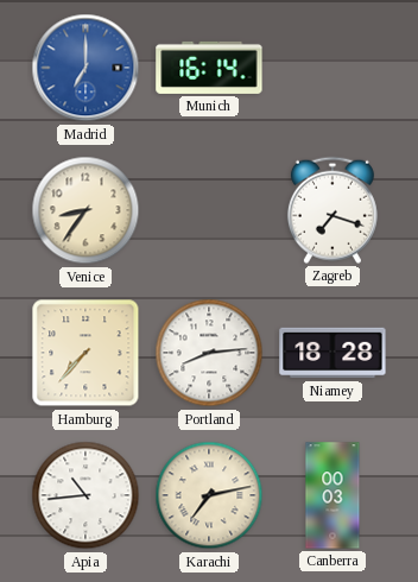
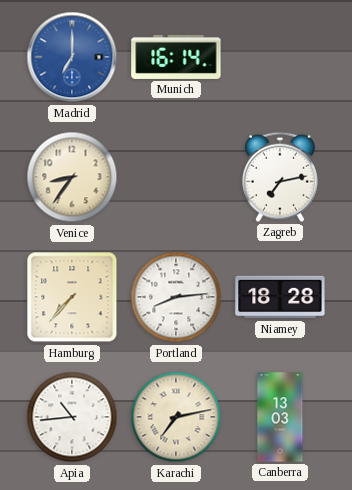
Zagreb: 7:18 -> 7:13 (280, 177)
Canberra: 00:03 -> 13:03 (280, 417)
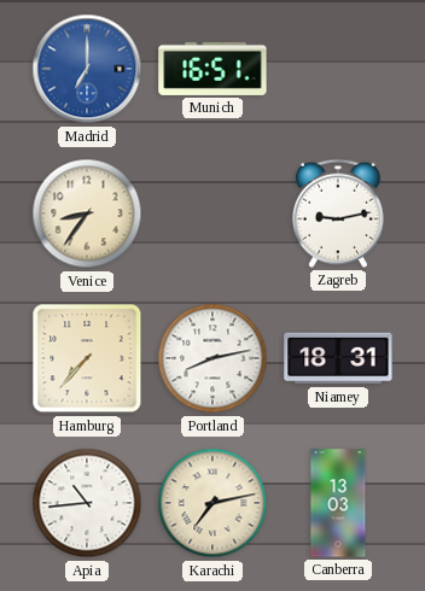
Munich: 16:14 -> 16:51 (212, 69)
Zagreb: 7:13 -> 9:13 (338, 213)
Portland: 8:14 -> 8:13 (212, 358)
Niamey: 18:28 -> 18:31 (338, 358)
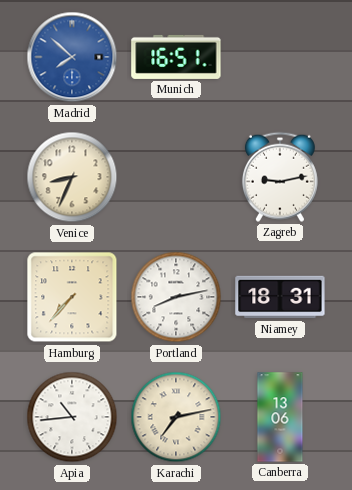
Madrid: 7:00 -> 7:52 (72, 57)
Venice: 8:36 -> 8:34 (72, 177)
Canberra: 13:03 -> 13:06 (280, 417)
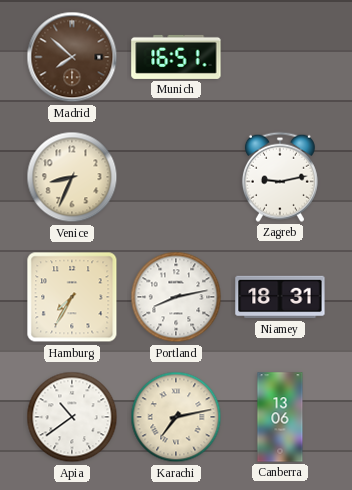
Madrid dial: blue -> brown (72, 57)
Hamburg: 7:37 -> 7:35 (72, 297)
Apia: 10:44 -> 10:39 (72, 417)
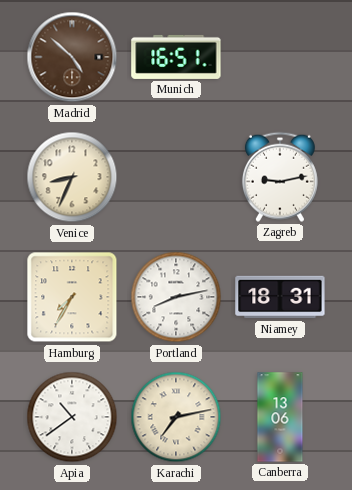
Madrid: 7:52 -> 4:52 (72, 57)
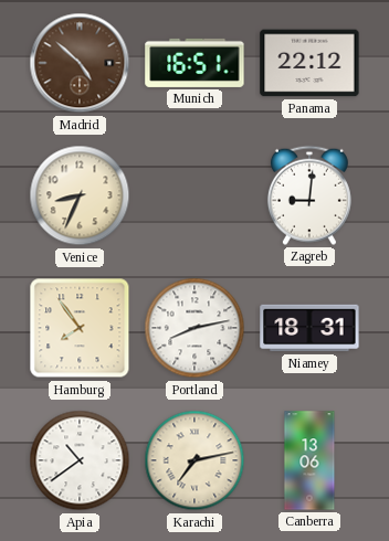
Panama: none -> 22:12 (309, 63)
Zagreb: 9:13 -> 9:01 (309, 195)
Hamburg: 7:35 -> 7:54 (80, 328)
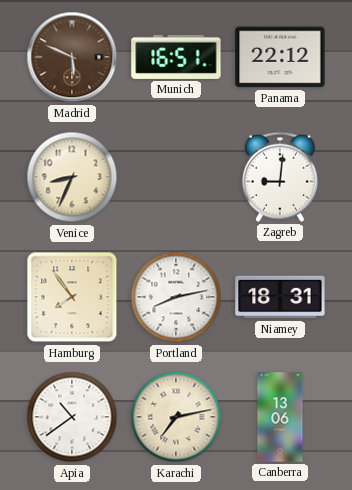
Madrid: 4:52 -> 5:49 (72, 57)
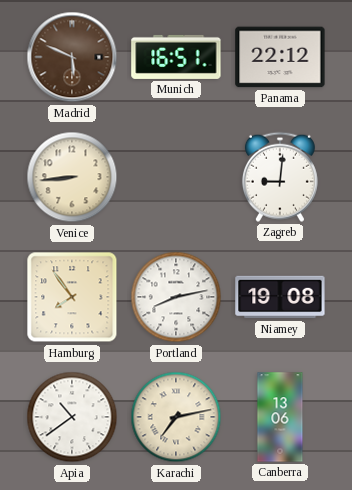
Venice: 8:34 -> 8:44 (72, 177)
Niamey: 18:31 -> 19:08 (280, 297)
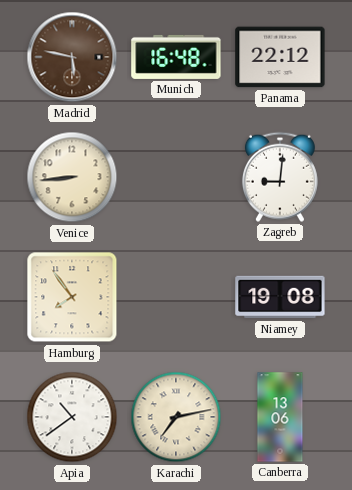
Madrid: 5:49 -> 5:47 (72, 57)
Munich: 16:51 -> 16:48 (176, 57)
Portland: 8:13 -> none (176, 297)
